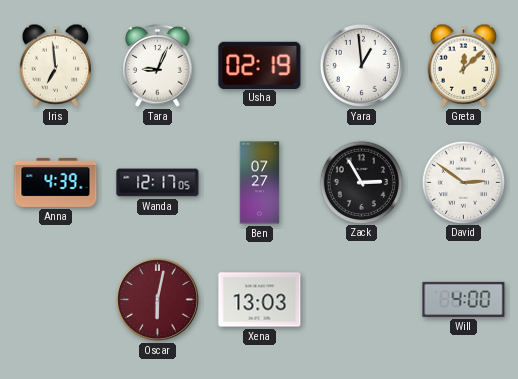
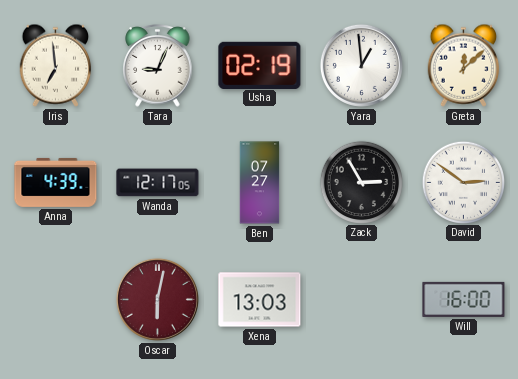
Will: 4:00 -> 16:00 (464, 299)
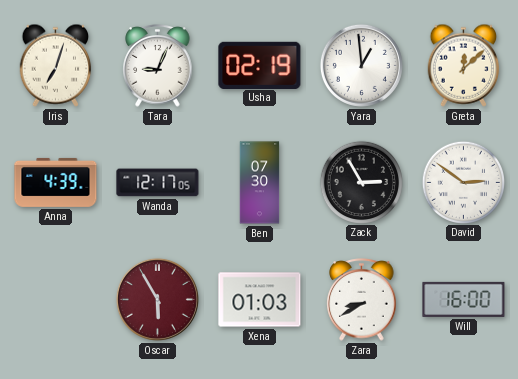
Iris: 6:59 -> 7:03 (56, 65)
Ben: 07:27 -> 07:30 (260, 183)
Oscar: 6:02 -> 5:55 (157, 299)
Xena: 13:03 -> 01:03 (260, 300)
Zara: none -> 8:40 (362, 300)
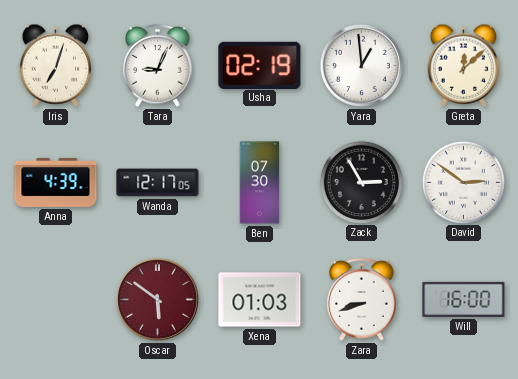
Oscar: 5:55 -> 5:51 (157, 299)
Zara: 8:40 -> 8:42 (362, 300)
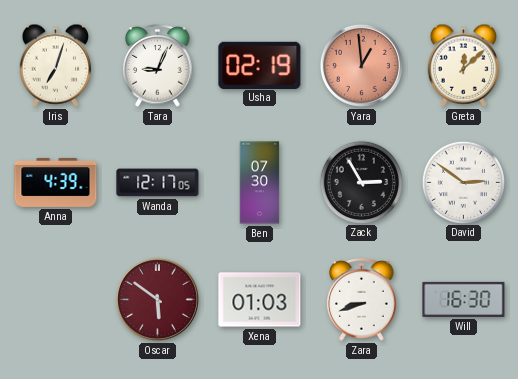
Yara dial: white -> salmon (361, 65)
Will: 16:00 -> 16:30 (464, 299)
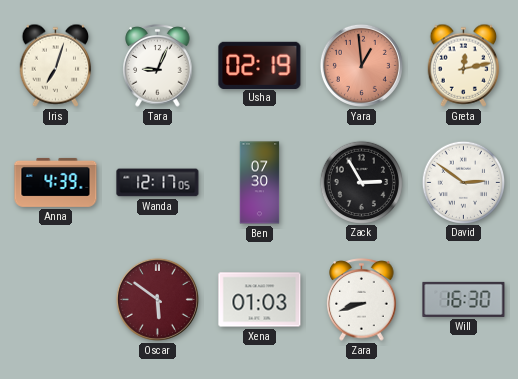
Greta: 12:08 -> 12:13 (464, 65)
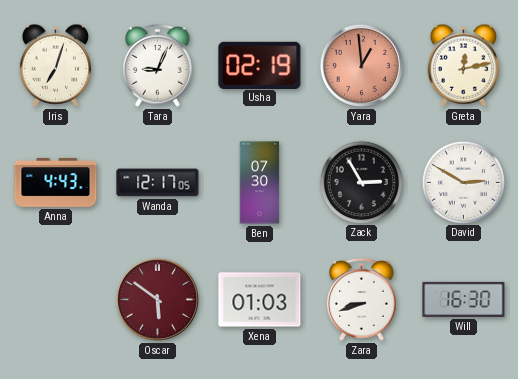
Anna: 4:39 -> 4:43 (56, 182)
David: 2:51 -> 2:50 (463, 182)
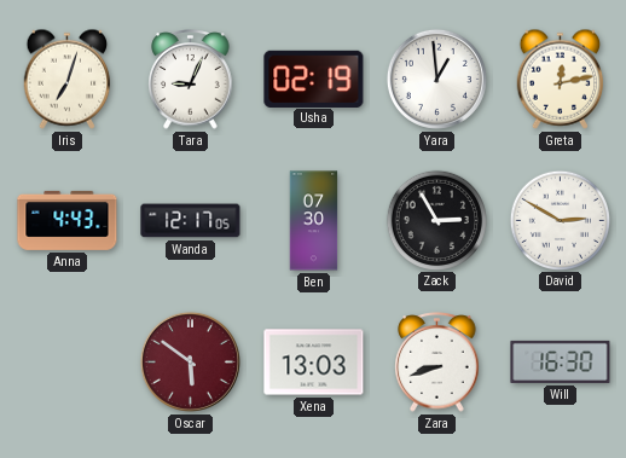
Yara dial: salmon -> white (436, 79)
Xena: 01:03 -> 13:03 (314, 363)
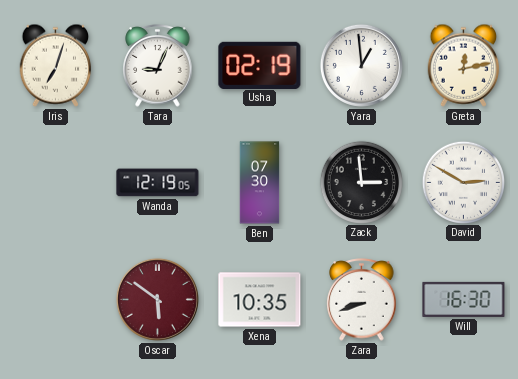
Anna: 4:43 -> none (68, 220)
Wanda: 12:17 -> 12:19 (158, 183)
Zack: 2:55 -> 2:59 (361, 182)
Xena: 13:03 -> 10:35 (260, 300)
